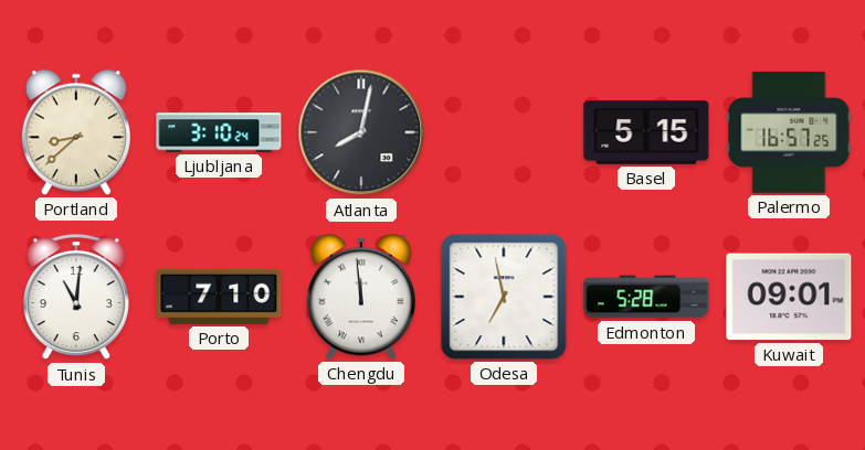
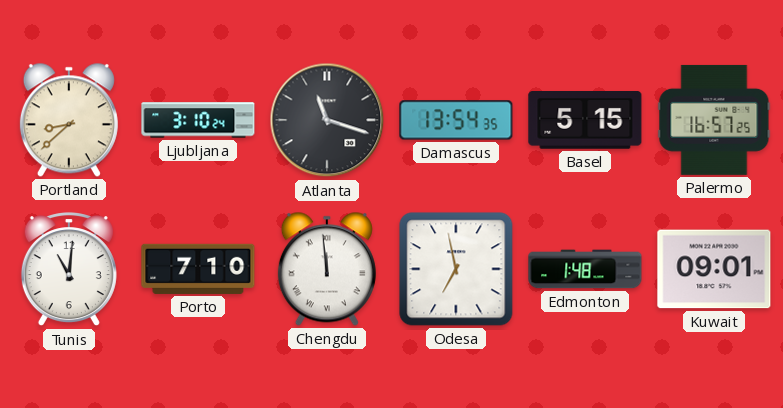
Atlanta: 8:02 -> 11:18 (327, 120)
Damascus: none -> 13:54 (456, 120)
Edmonton: 5:28 -> 1:48 (585, 269)
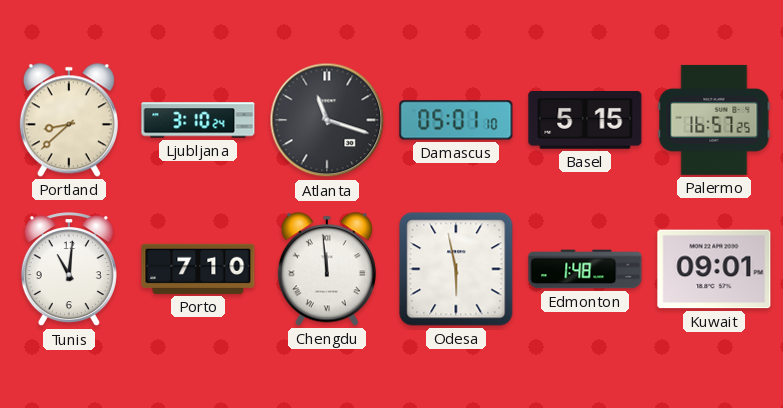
Damascus: 13:54 -> 05:01 (456, 120)
Odesa: 6:58 -> 5:58 (456, 269)
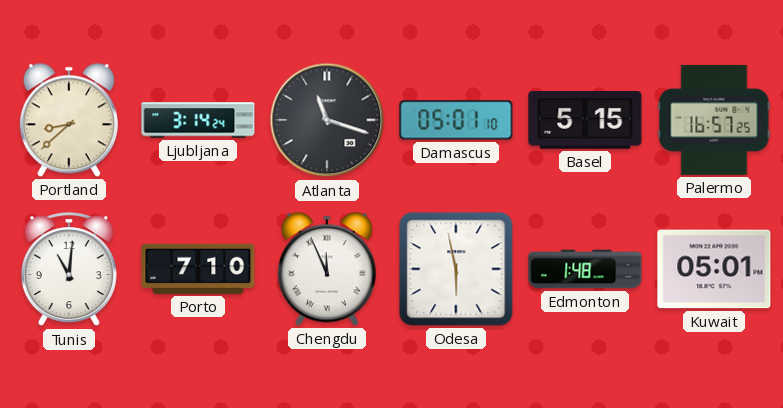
Ljubljana: 3:10 -> 3:14 (198, 120)
Chengdu: 11:59 -> 11:56 (327, 269)
Kuwait: 09:01 -> 05:01 (714, 269)
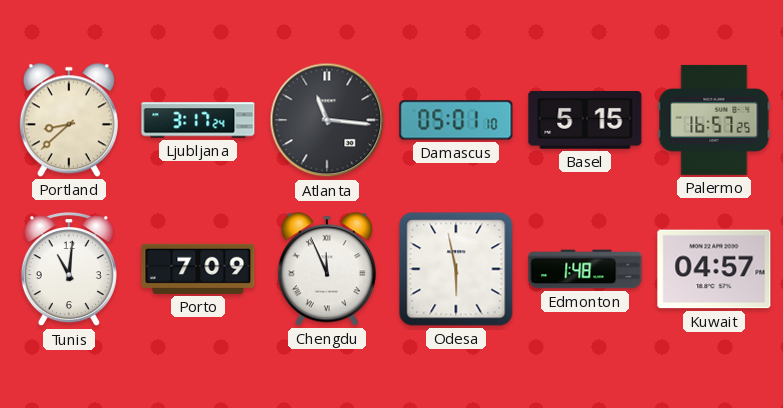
Ljubljana: 3:14 -> 3:17 (198, 120)
Atlanta: 11:18 -> 11:16 (327, 120)
Porto: 7:10 -> 7:09 (198, 269)
Kuwait: 05:01 -> 04:57 (714, 269)
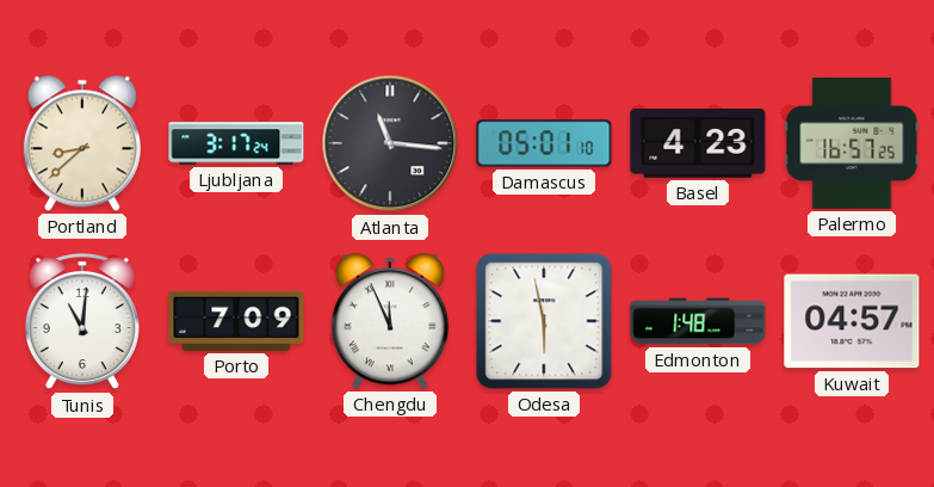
Basel: 5:15 -> 4:23 (698, 144)
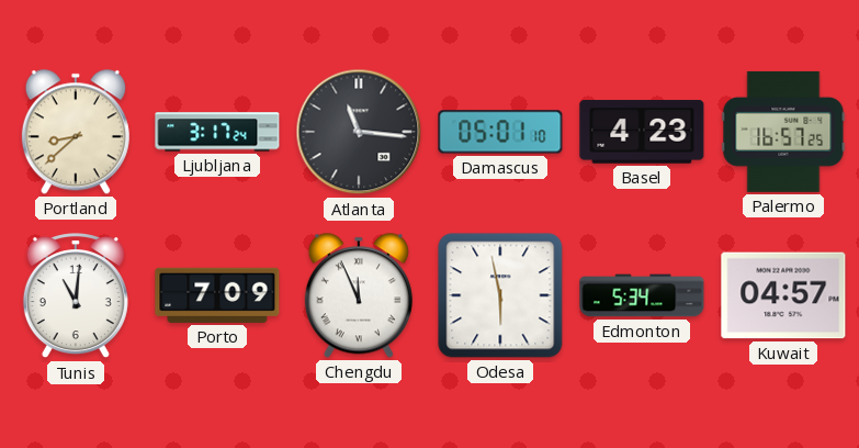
Edmonton: 1:48 -> 5:34 (642, 295)
